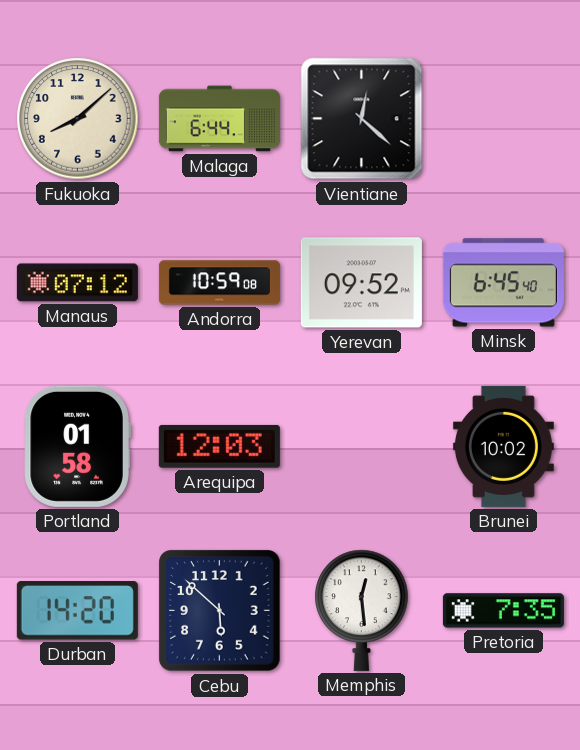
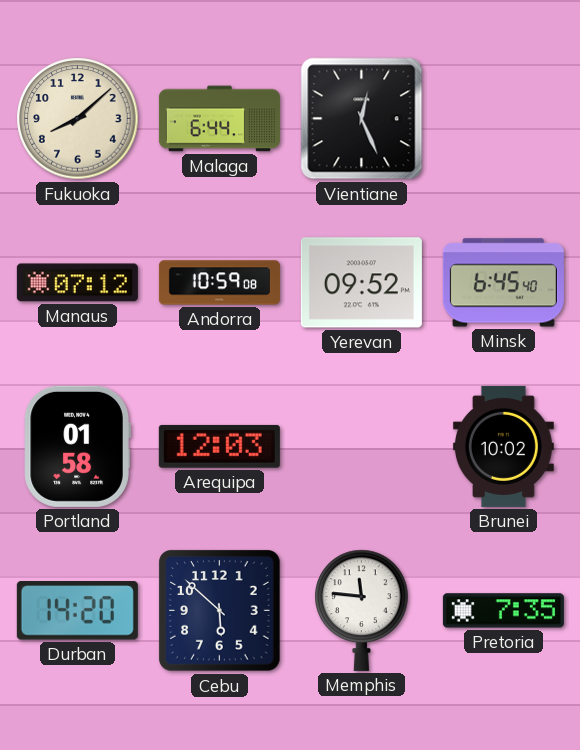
Vientiane: 12:22 -> 12:26 (362, 119)
Memphis: 12:29 -> 11:46 (362, 610)
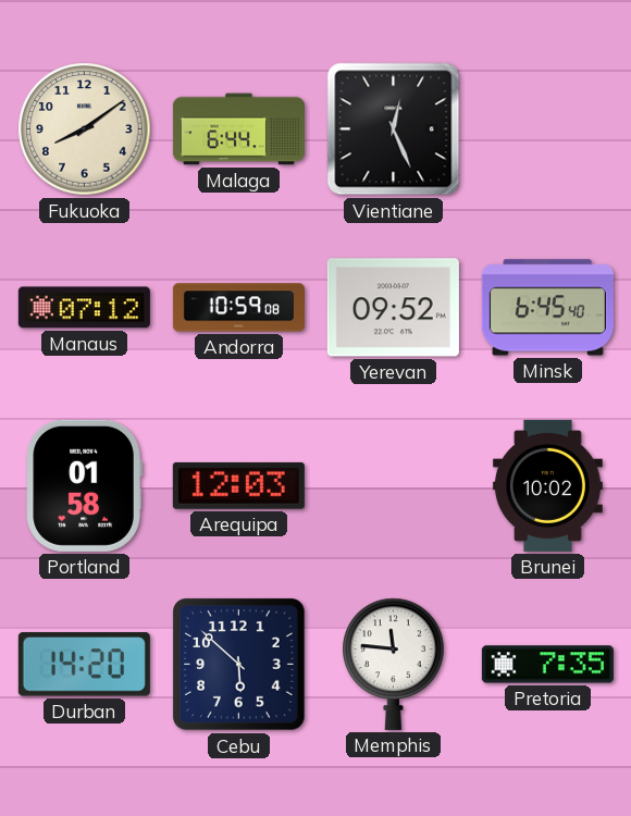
Fukuoka: 8:08 -> 8:09 (85, 129)
